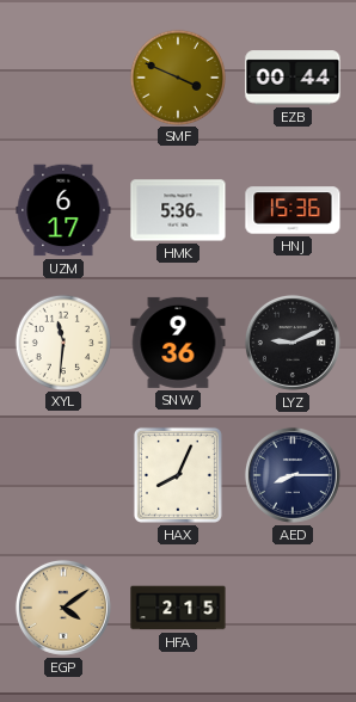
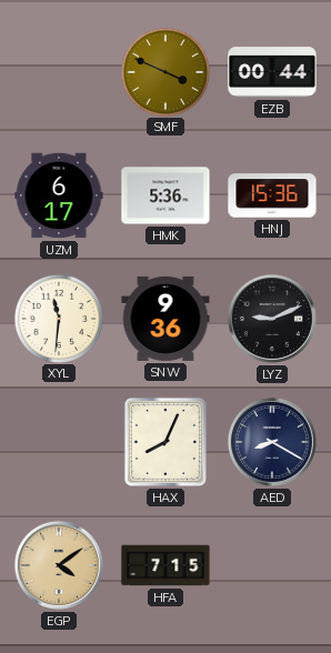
AED: 8:15 -> 8:20 (272, 442)
HFA: 2:15 -> 7:15 (165, 565)
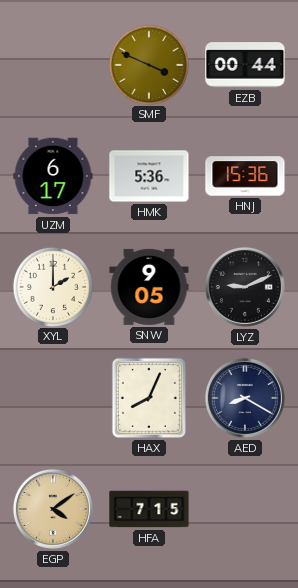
XYL: 11:31 -> 2:00 (52, 286)
SNW: 9:36 -> 9:05 (149, 287)
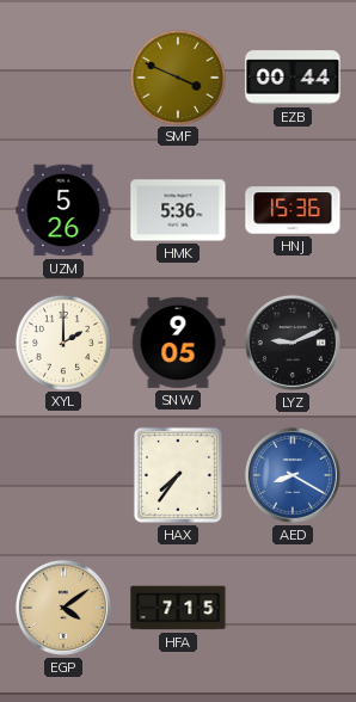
UZM: 6:17 -> 5:26 (63, 210)
HAX: 8:04 -> 7:36 (178, 475)
AED dial: navy -> blue (293, 475)
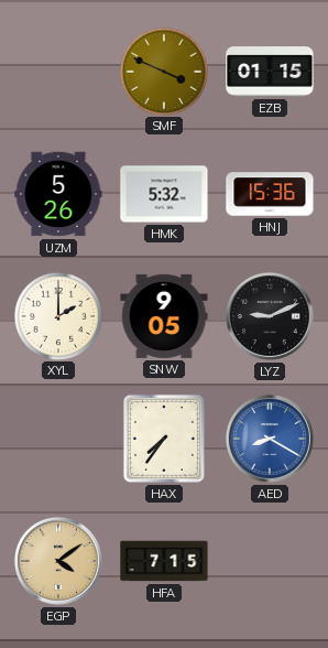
EZB: 00:44 -> 01:15 (270, 72)
HMK: 5:36 -> 5:32 (164, 194)
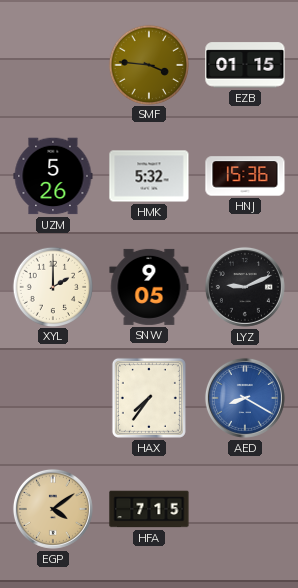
SMF: 3:49 -> 3:46 (148, 64)
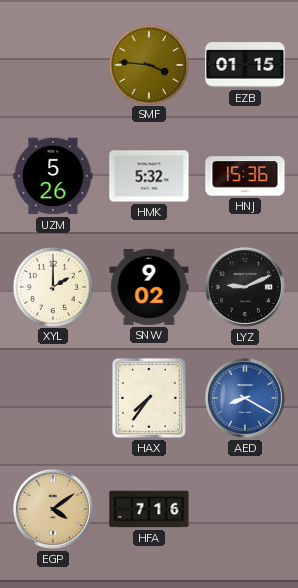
SNW: 9:05 -> 9:02 (149, 287)
HFA: 7:15 -> 7:16 (149, 509)
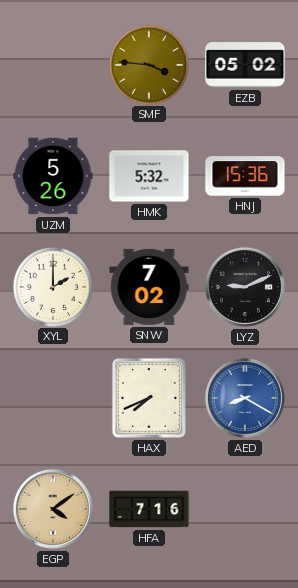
EZB: 01:15 -> 05:02 (245, 65)
SNW: 9:02 -> 7:02 (149, 287)
HAX: 7:36 -> 7:41 (149, 398)
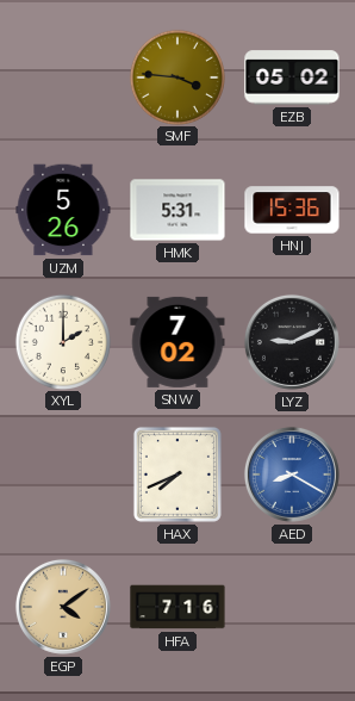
HMK: 5:32 -> 5:31 (177, 210)
